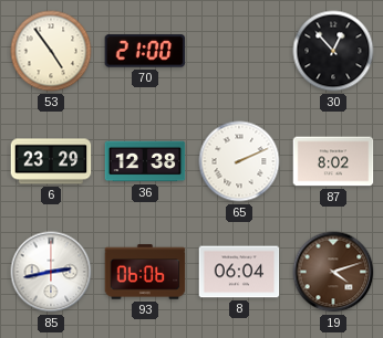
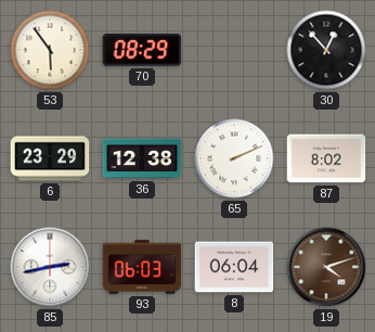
53: 4:54 -> 5:54 (50, 50)
70: 21:00 -> 08:29 (142, 50)
93: 06:06 -> 06:03 (142, 267)
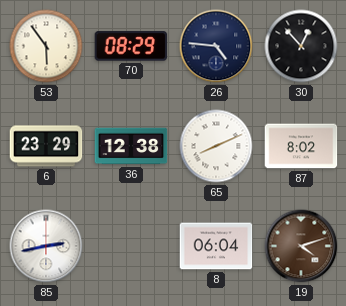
26: none -> 4:46 (216, 46)
65: 2:11 -> 8:11 (216, 146)
93: 06:03 -> none (142, 267)
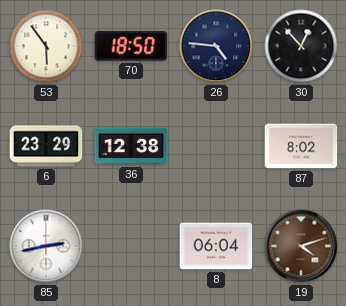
70: 08:29 -> 18:50 (131, 46)
65: 8:11 -> none (216, 146)
